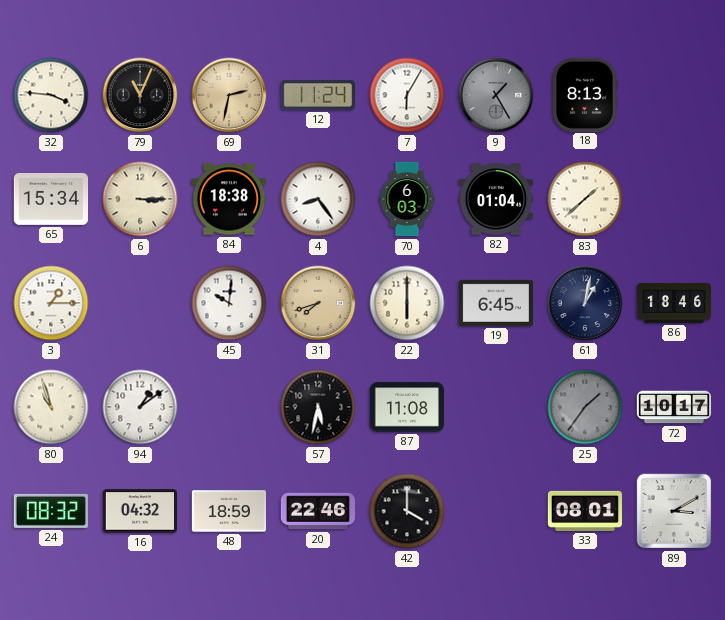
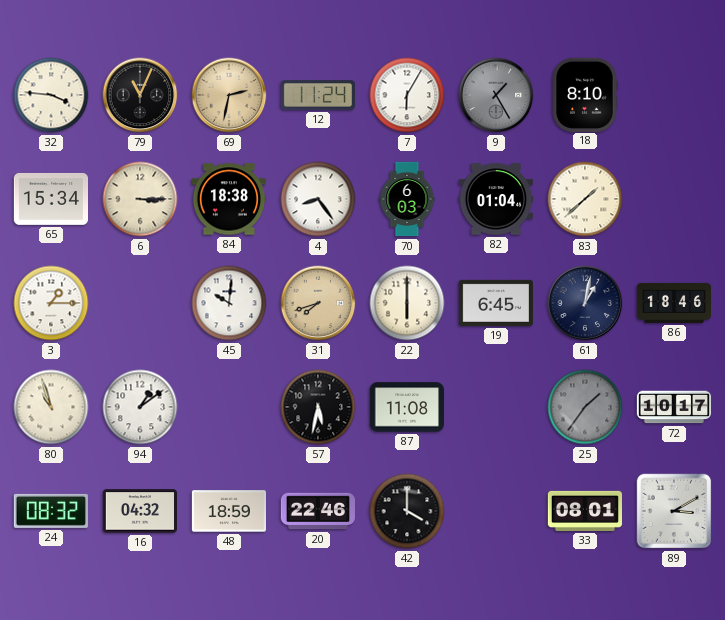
18: 8:13 -> 8:10 (585, 94)
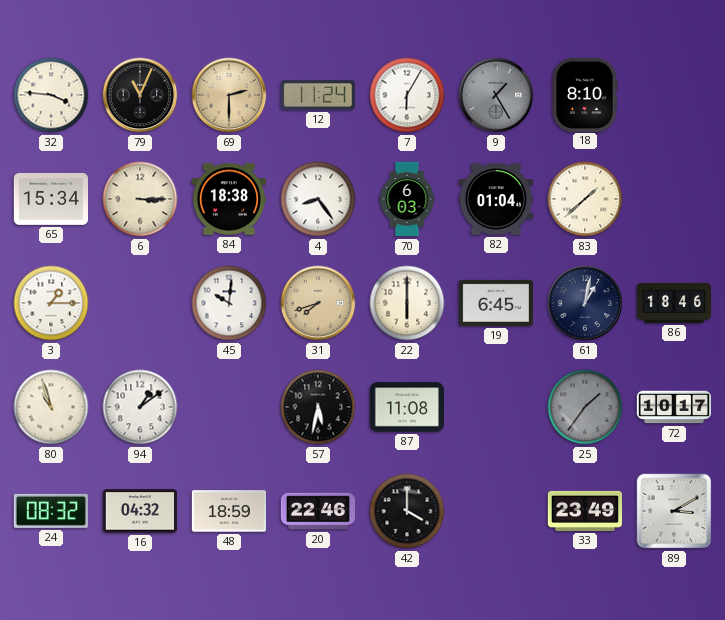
69: 2:32 -> 2:30 (229, 95)
33: 08:01 -> 23:49 (584, 511)
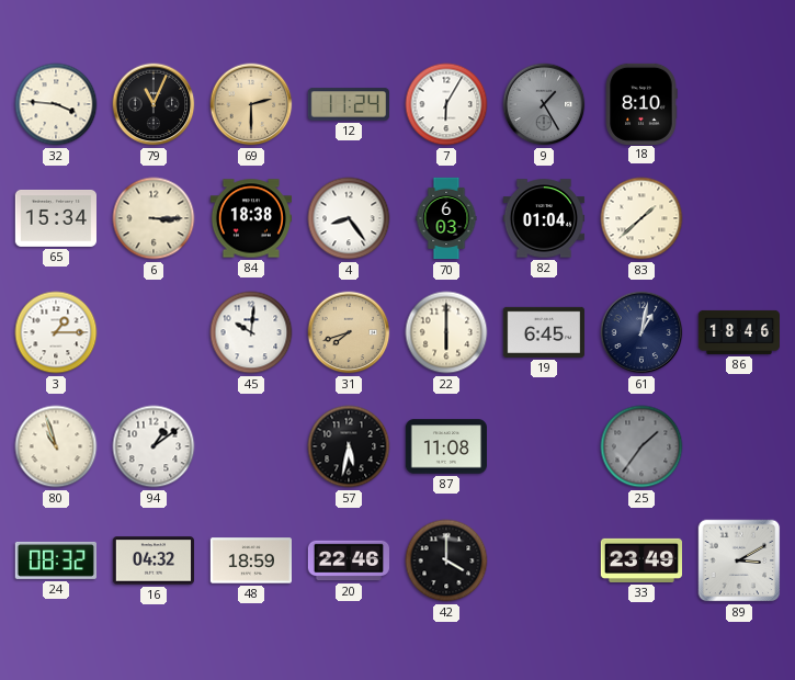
72: 10:17 -> none (674, 407)
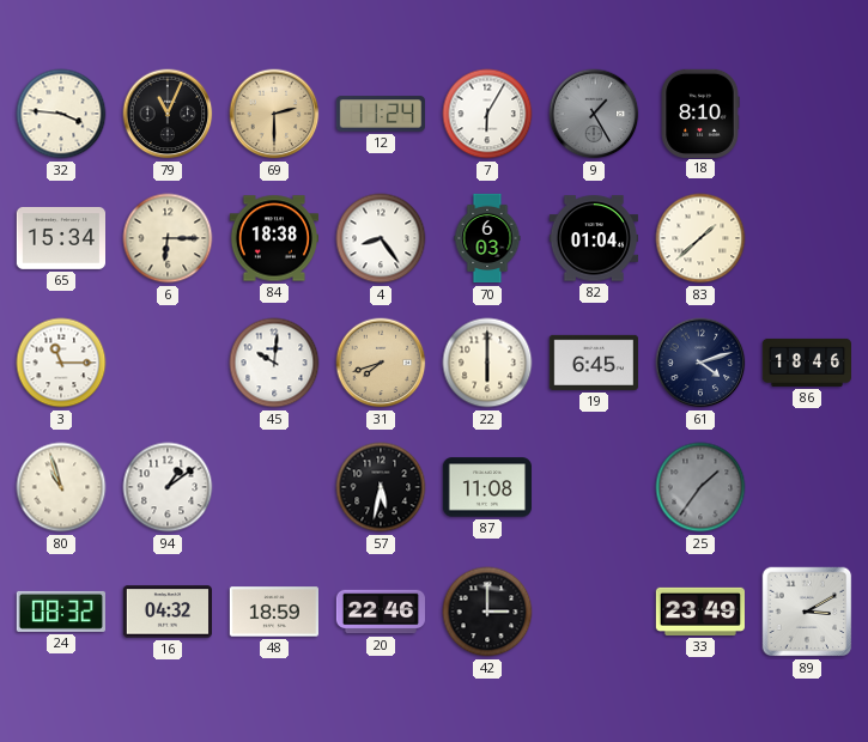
6: 3:15 -> 6:15 (168, 238)
3: 1:15 -> 11:15 (61, 363)
61: 1:02 -> 4:12 (700, 363)
42: 4:00 -> 3:00 (487, 612)
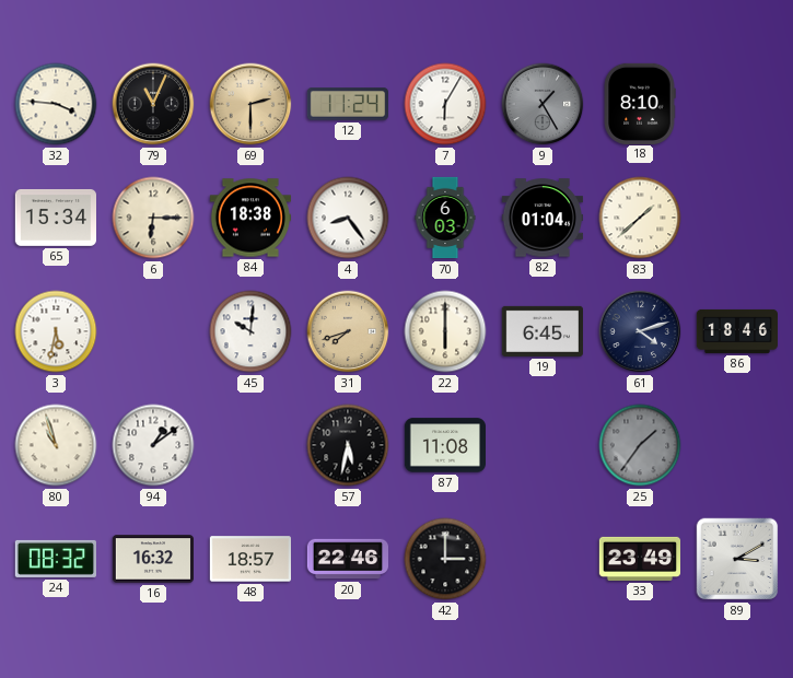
3: 11:15 -> 5:32 (56, 331)
16: 04:32 -> 16:32 (152, 559)
48: 18:59 -> 18:57 (249, 559)
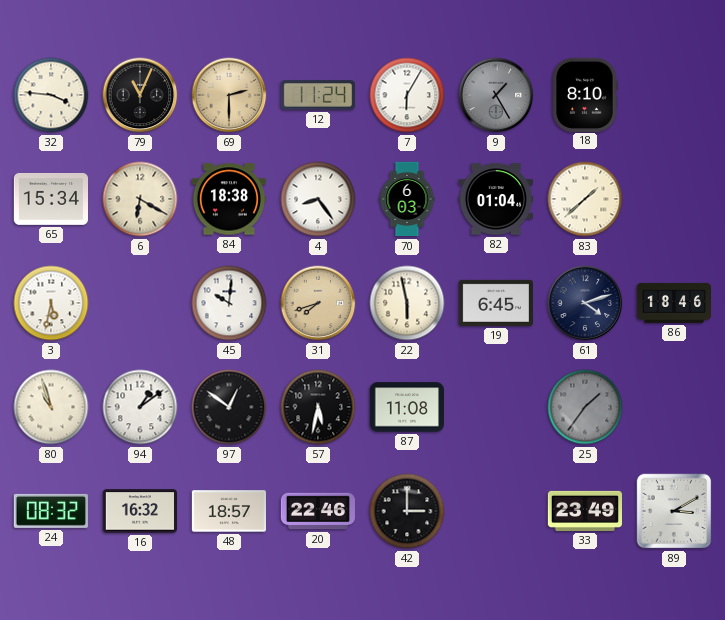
6: 6:15 -> 6:20 (140, 199)
22: 6:00 -> 5:58 (407, 303)
97: none -> 12:51 (229, 407)
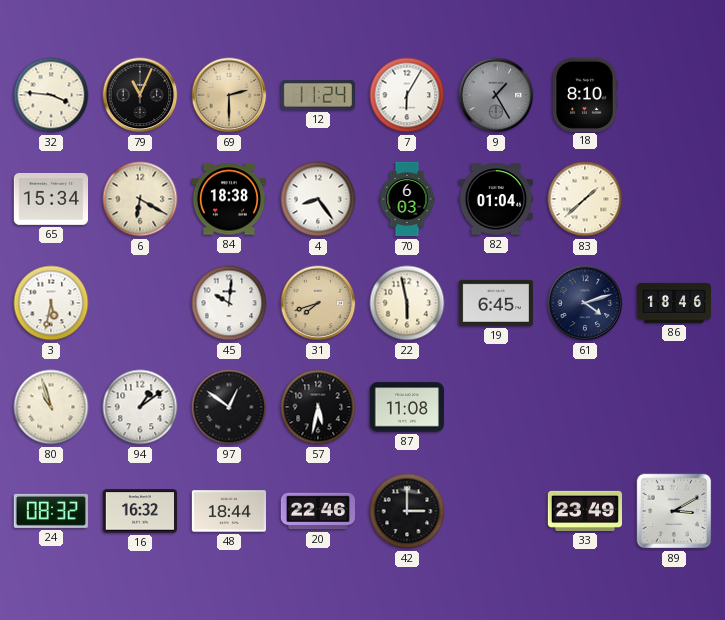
25: 1:36 -> none (585, 407)
48: 18:57 -> 18:44 (228, 511)
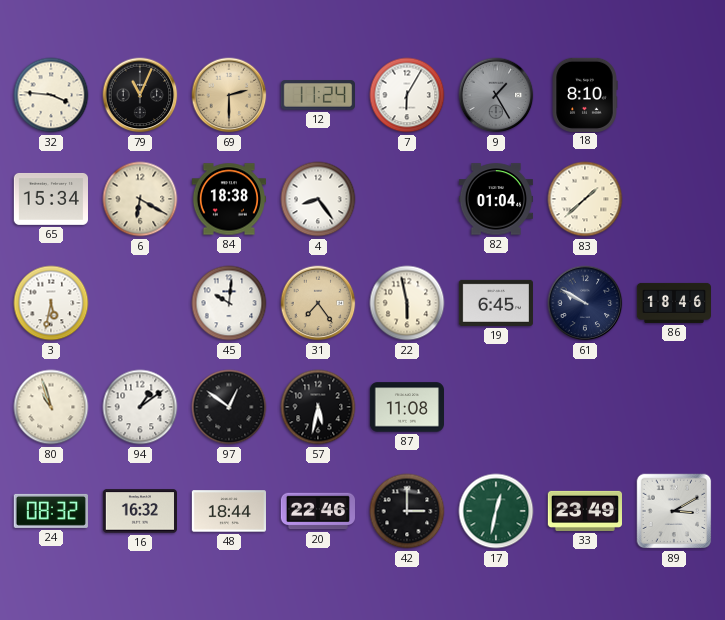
70: 6:03 -> none (407, 199)
31: 7:42 -> 7:24 (318, 303)
61: 4:12 -> 9:50 (585, 303)
17: none -> 12:32 (496, 511)
